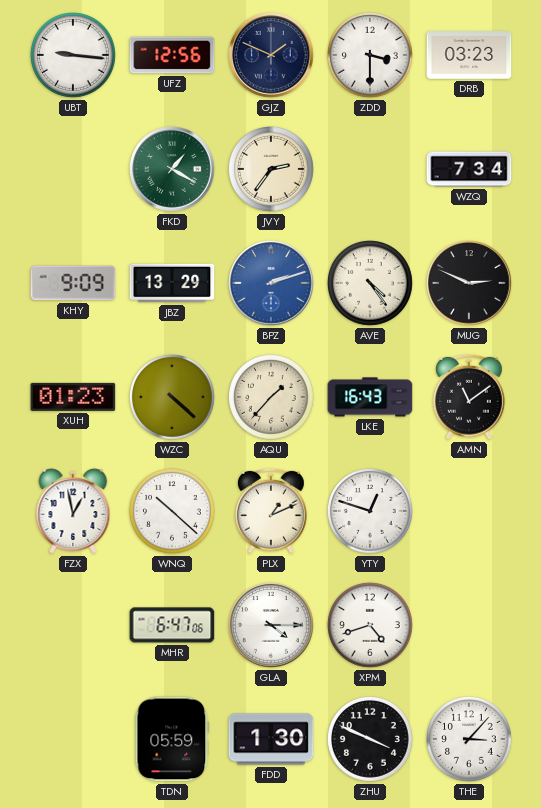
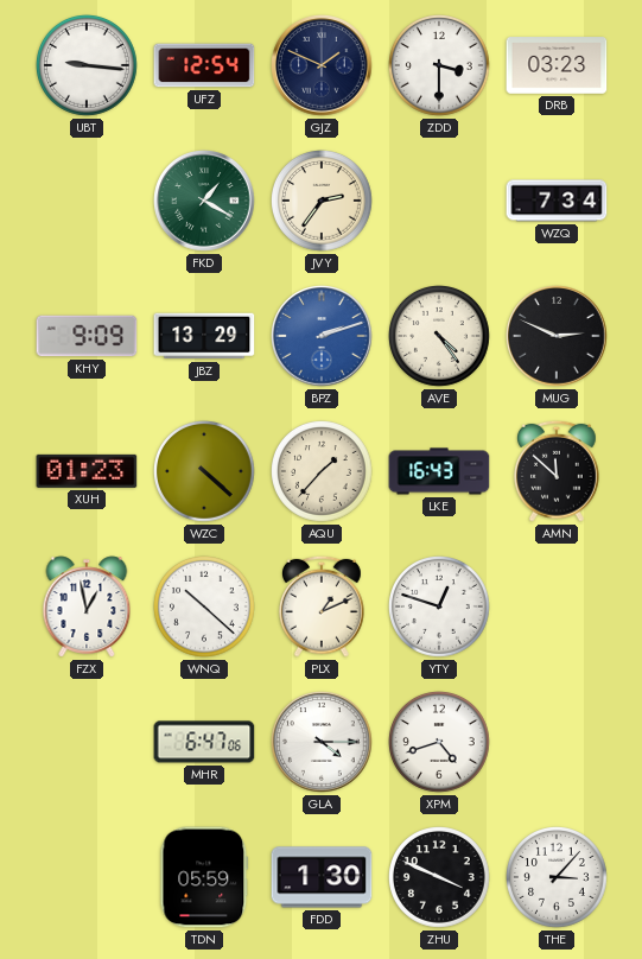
UFZ: 12:56 -> 12:54 (204, 65)
AMN: 11:09 -> 11:52 (558, 471)
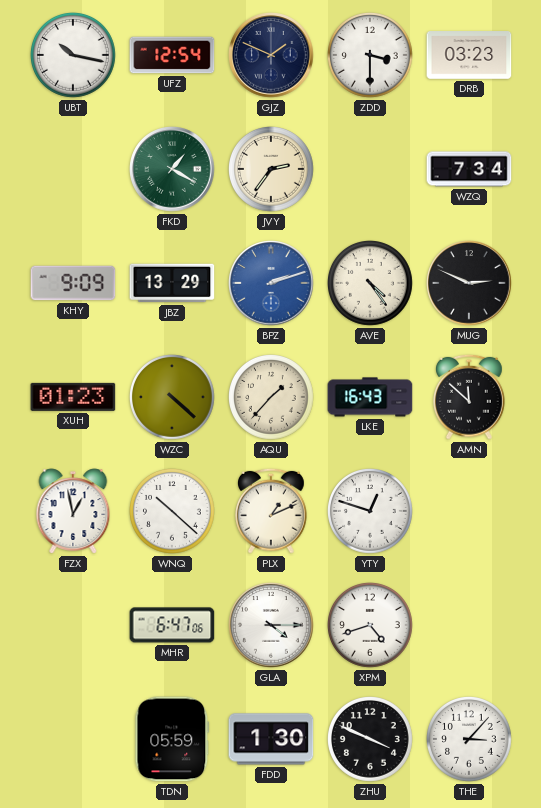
UBT: 9:16 -> 10:17 (74, 56)
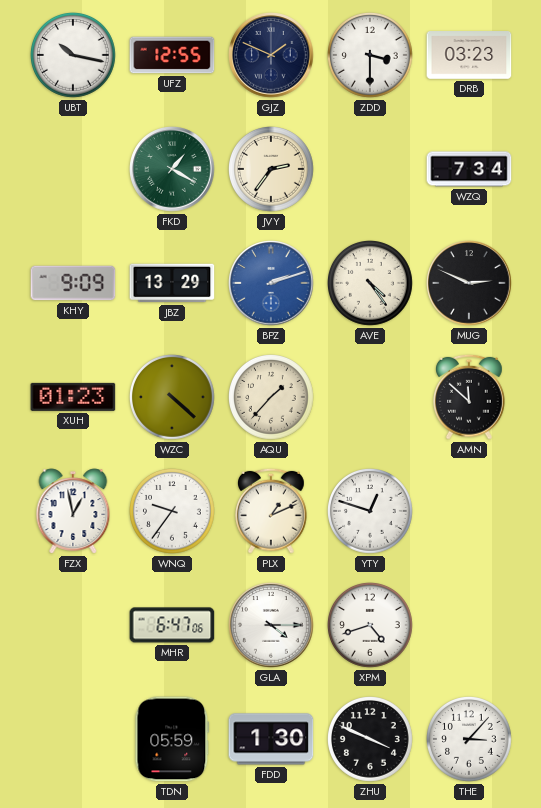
UFZ: 12:54 -> 12:55 (172, 55)
LKE: 16:43 -> none (370, 397)
WNQ: 10:22 -> 9:36 (173, 512)
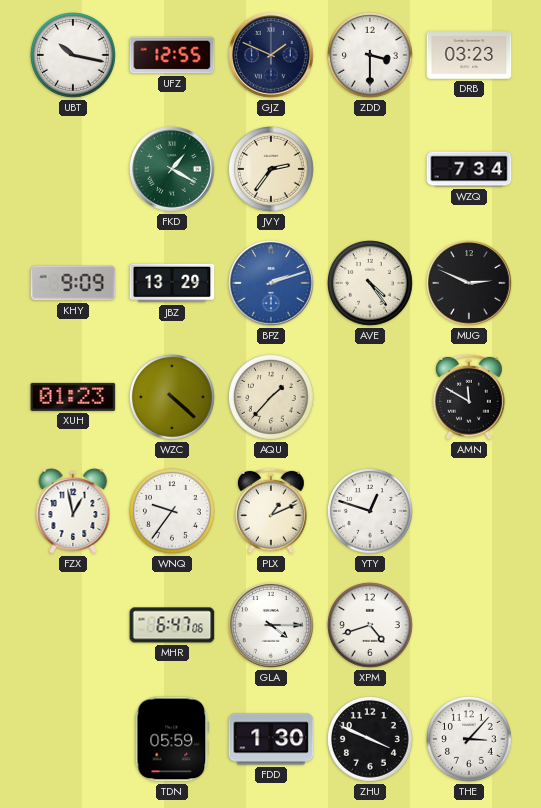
AMN: 11:52 -> 11:50 (470, 397)
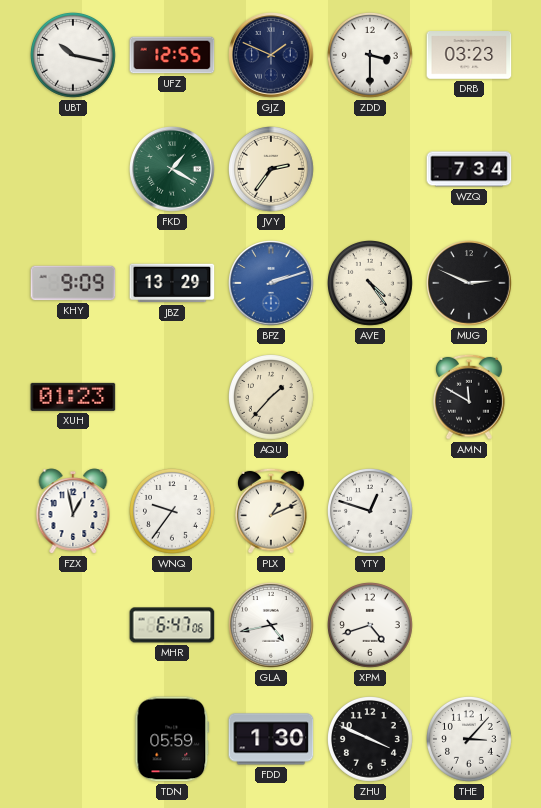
WZC: 4:22 -> none (173, 398)
GLA: 4:15 -> 4:43 (271, 625)
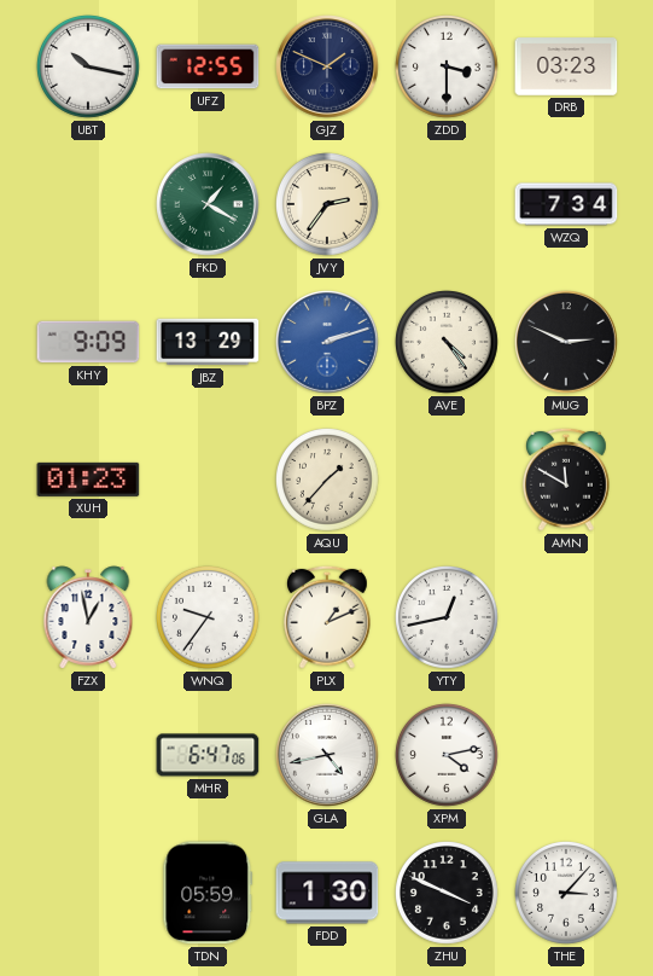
YTY: 12:48 -> 12:43 (448, 618)
XPM: 4:42 -> 4:13 (448, 756)
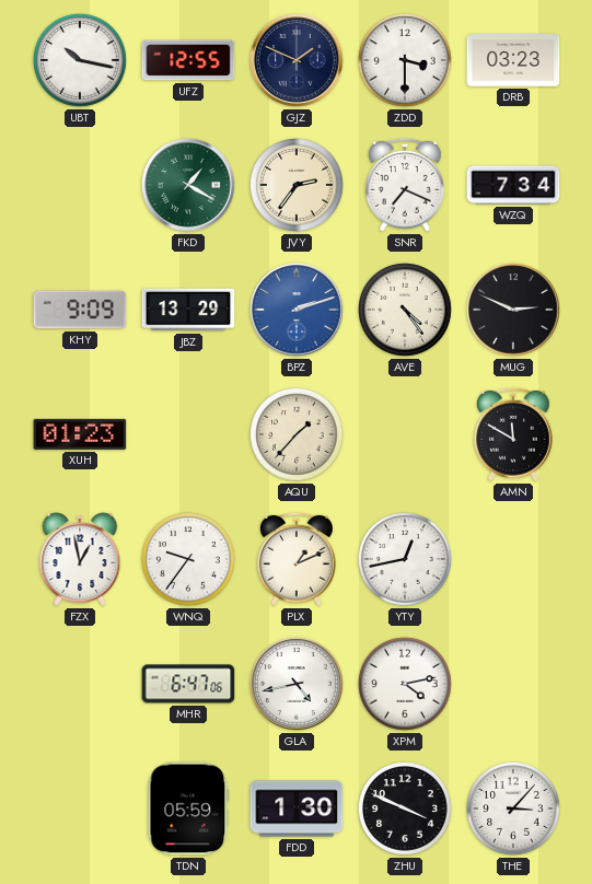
SNR: none -> 7:19 (406, 185)
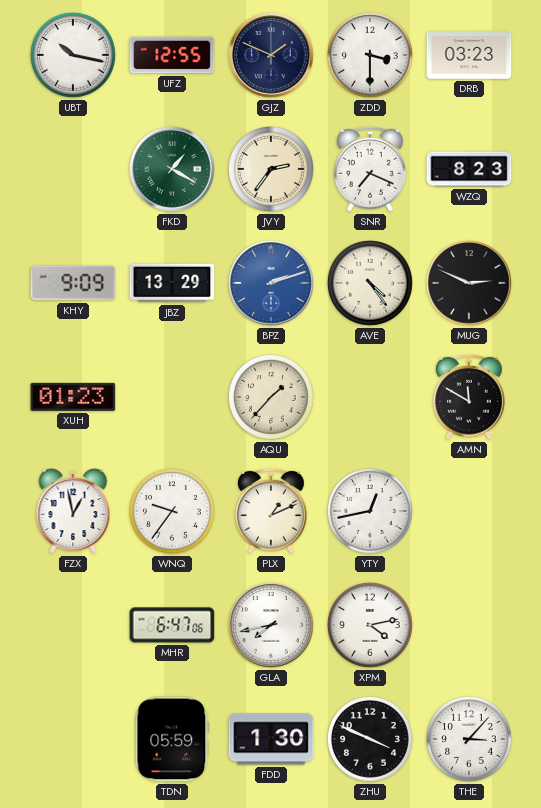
WZQ: 7:34 -> 8:23 (469, 169)
GLA: 4:43 -> 7:43 (271, 625)
